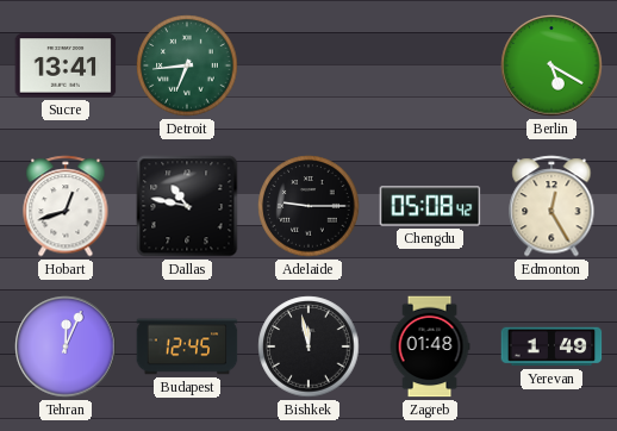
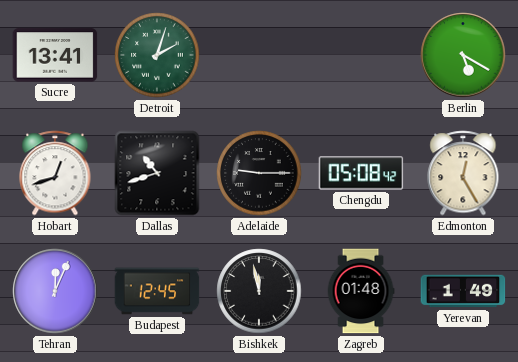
Detroit: 6:44 -> 2:03 (157, 55)
Dallas: 10:47 -> 10:42 (157, 173)
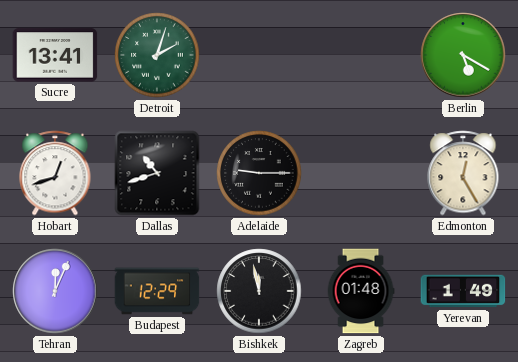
Chengdu: 05:08 -> none (361, 173)
Budapest: 12:45 -> 12:29 (157, 291)
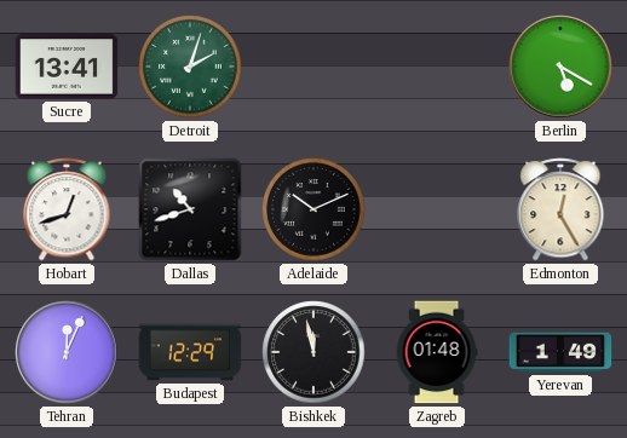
Adelaide: 9:15 -> 10:11 (313, 209)
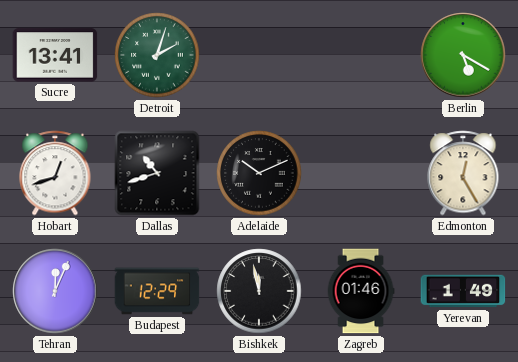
Zagreb: 01:48 -> 01:46 (361, 291)
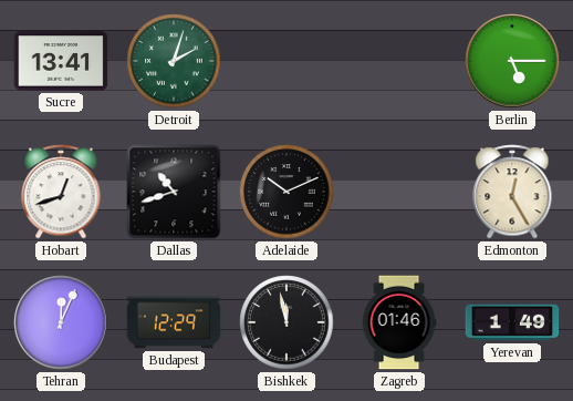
Berlin: 5:20 -> 5:15 (512, 61)
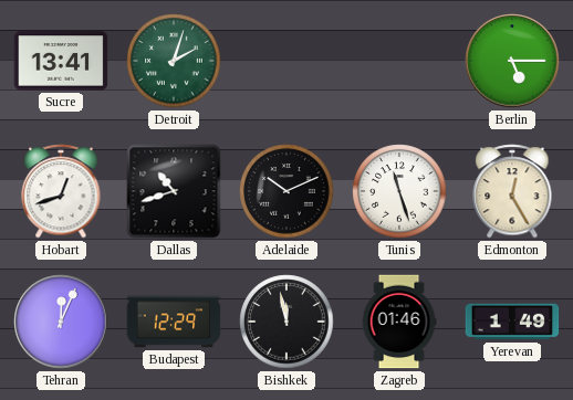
Tunis: none -> 11:27 (399, 191)
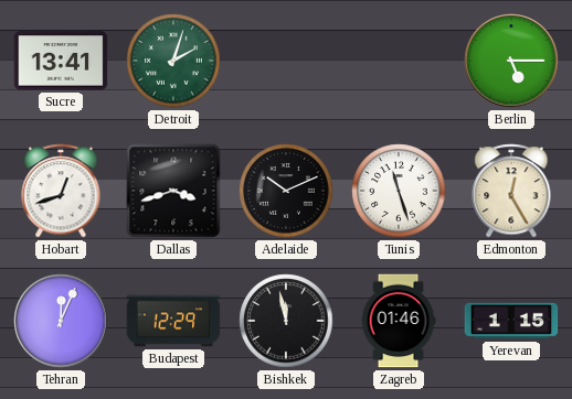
Dallas: 10:42 -> 3:42 (173, 191)
Yerevan: 1:49 -> 1:15 (511, 321)
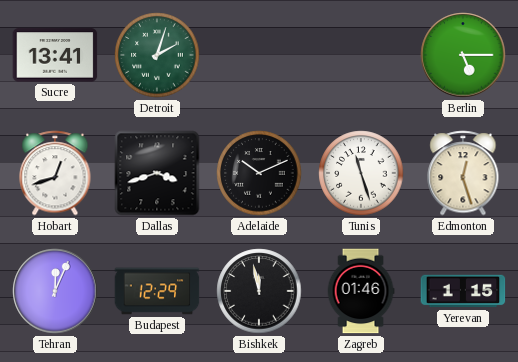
Edmonton: 12:25 -> 12:27 (463, 173)
